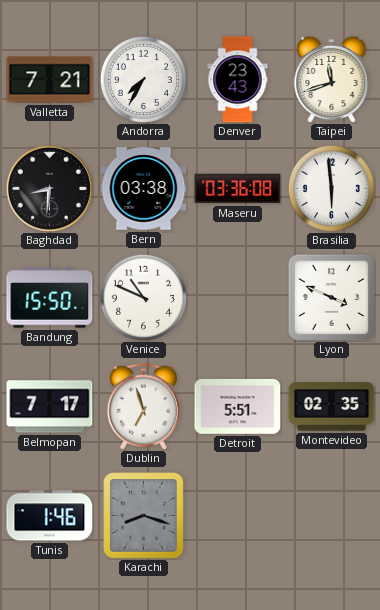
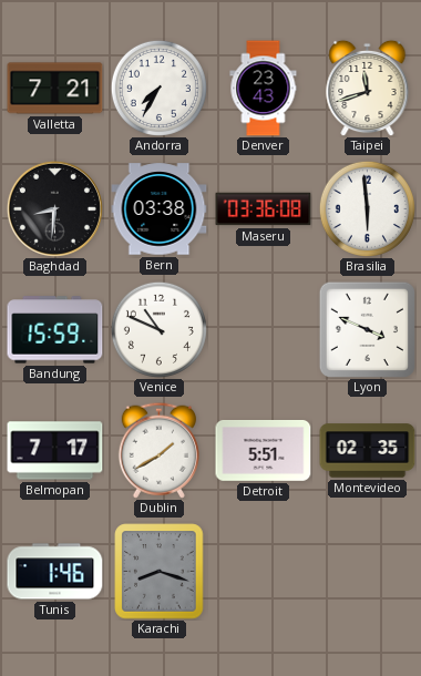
Bandung: 15:50 -> 15:59 (55, 330)
Dublin: 6:57 -> 1:40 (158, 450)
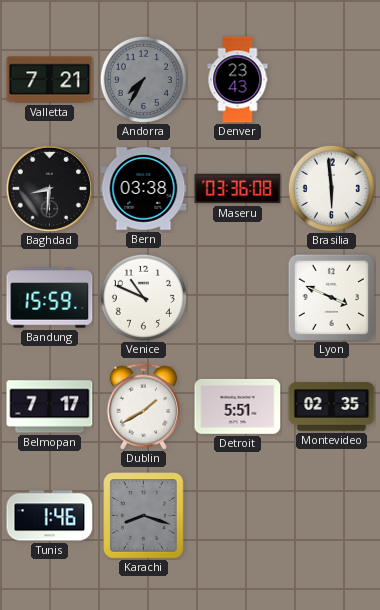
Andorra dial: white -> grey (143, 79)
Taipei: 11:42 -> none (368, 88)
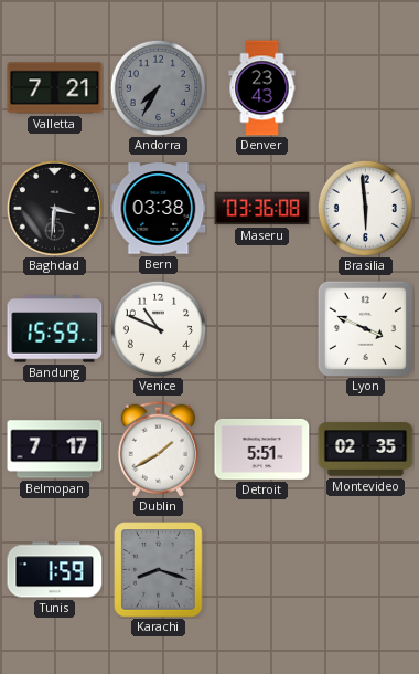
Baghdad: 8:31 -> 3:31 (54, 208)
Tunis: 1:46 -> 1:59 (55, 570)
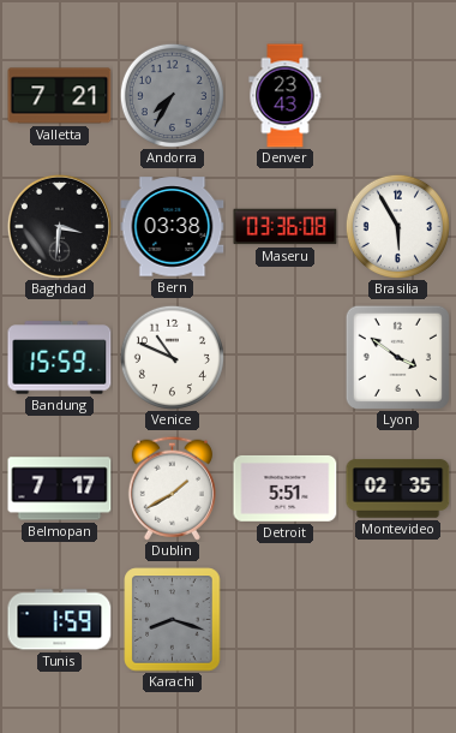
Brasilia: 5:59 -> 5:55 (397, 226)
Lyon: 3:49 -> 3:51 (397, 357)
